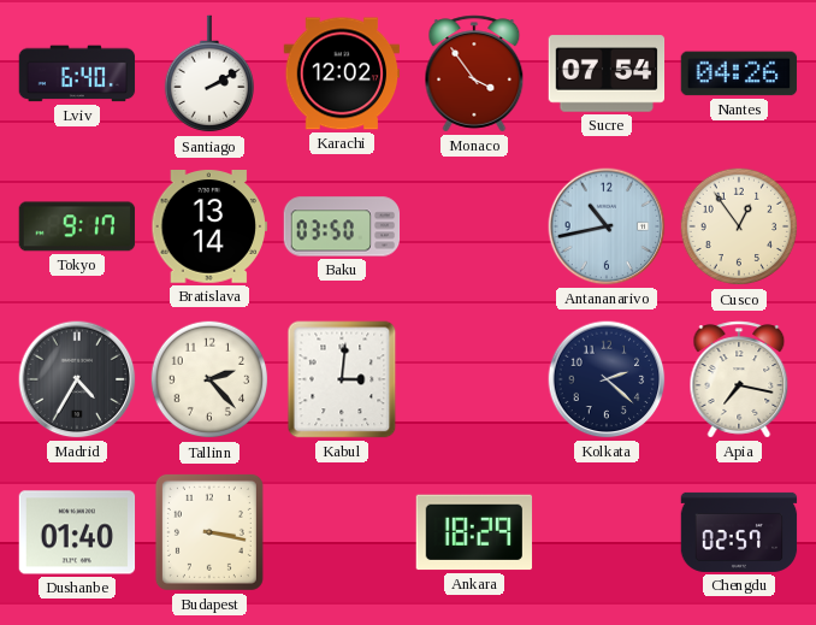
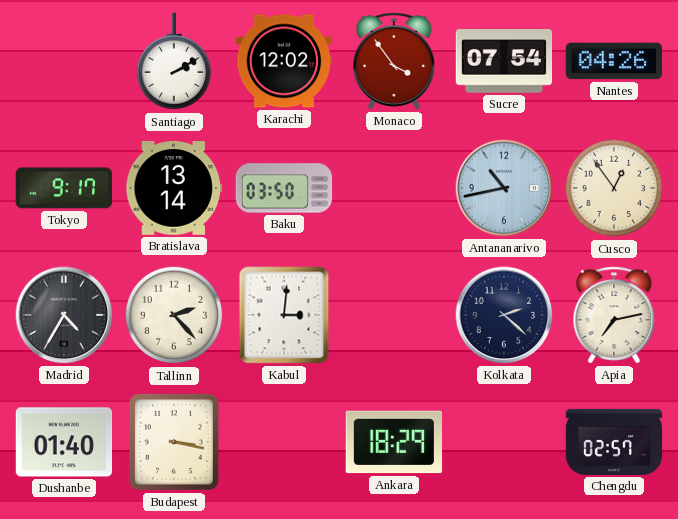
Lviv: 6:40 -> none (77, 73)
Apia: 7:17 -> 7:13 (614, 315)
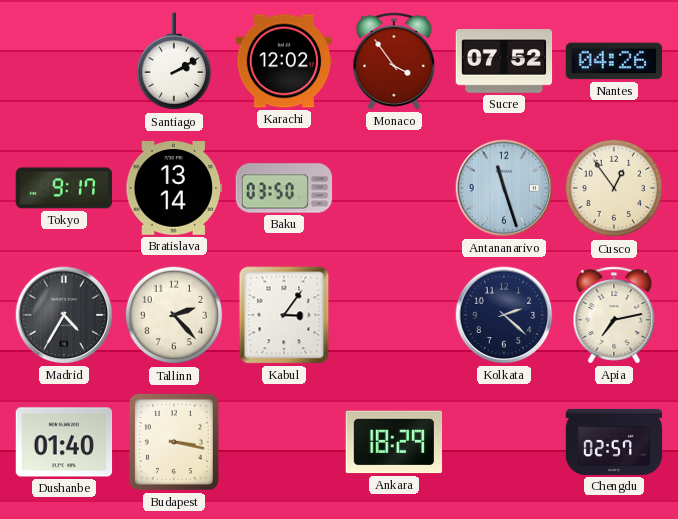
Sucre: 07:54 -> 07:52 (504, 61)
Antananarivo: 10:43 -> 11:27 (504, 188)
Kabul: 3:01 -> 3:06 (284, 315)
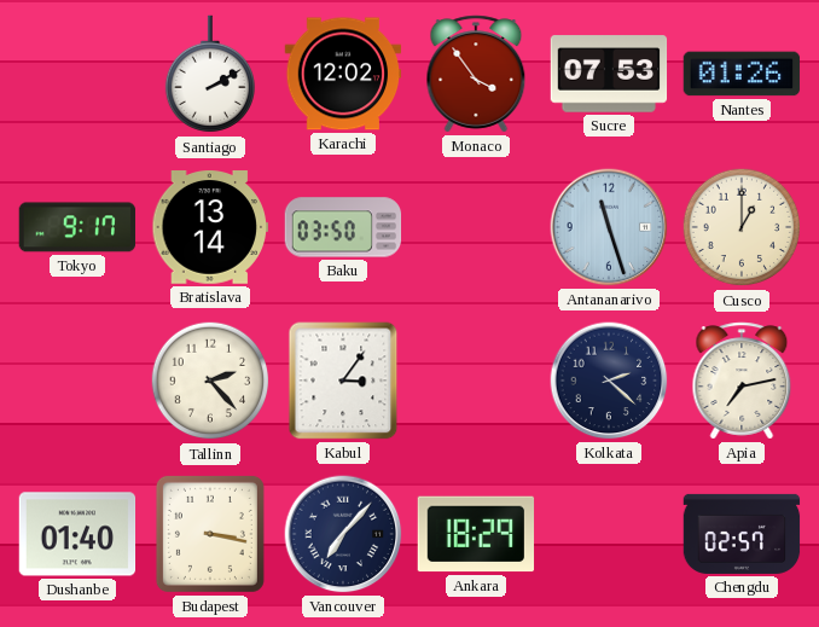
Sucre: 07:52 -> 07:53 (609, 74)
Nantes: 04:26 -> 01:26 (742, 74)
Cusco: 12:54 -> 1:00 (742, 227)
Madrid: 4:35 -> none (64, 315)
Vancouver: none -> 7:07 (343, 534)
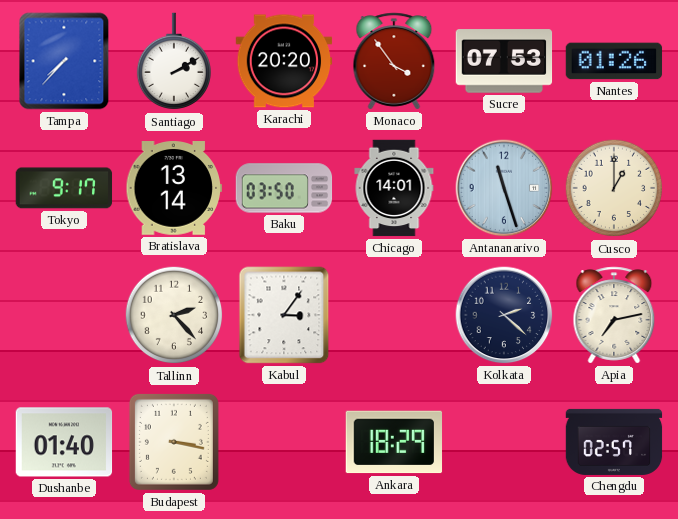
Tampa: none -> 7:37 (64, 61)
Karachi: 12:02 -> 20:20 (284, 61)
Chicago: none -> 14:01 (394, 188)
Vancouver: 7:07 -> none (343, 534)
